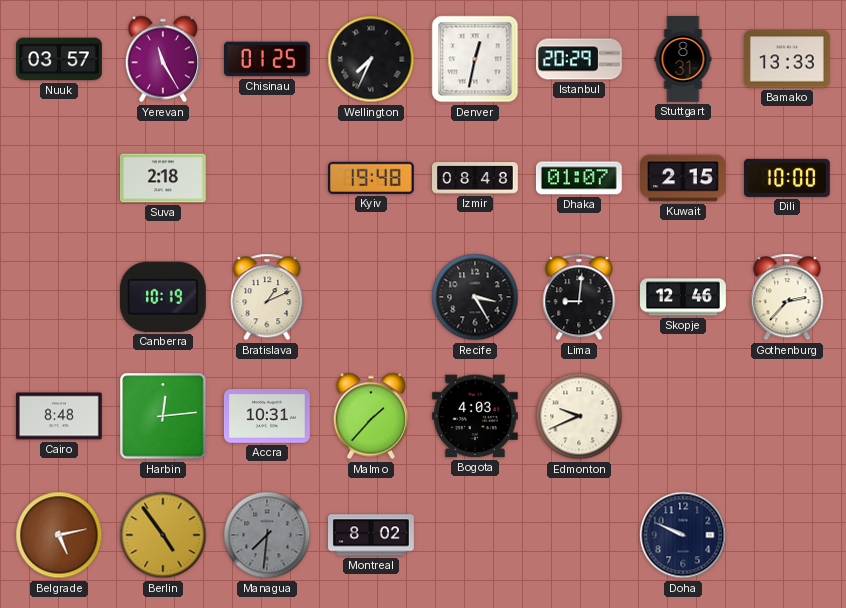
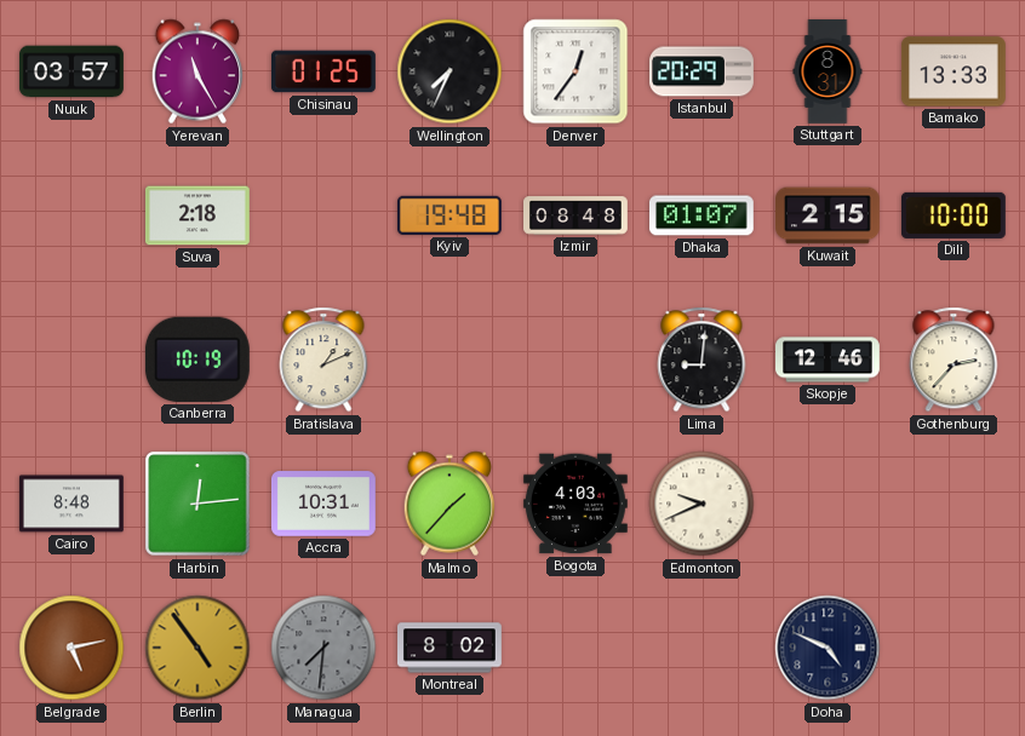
Denver: 12:32 -> 12:36 (576, 71)
Recife: 3:25 -> none (475, 297)
Doha: 9:49 -> 4:49 (828, 648)
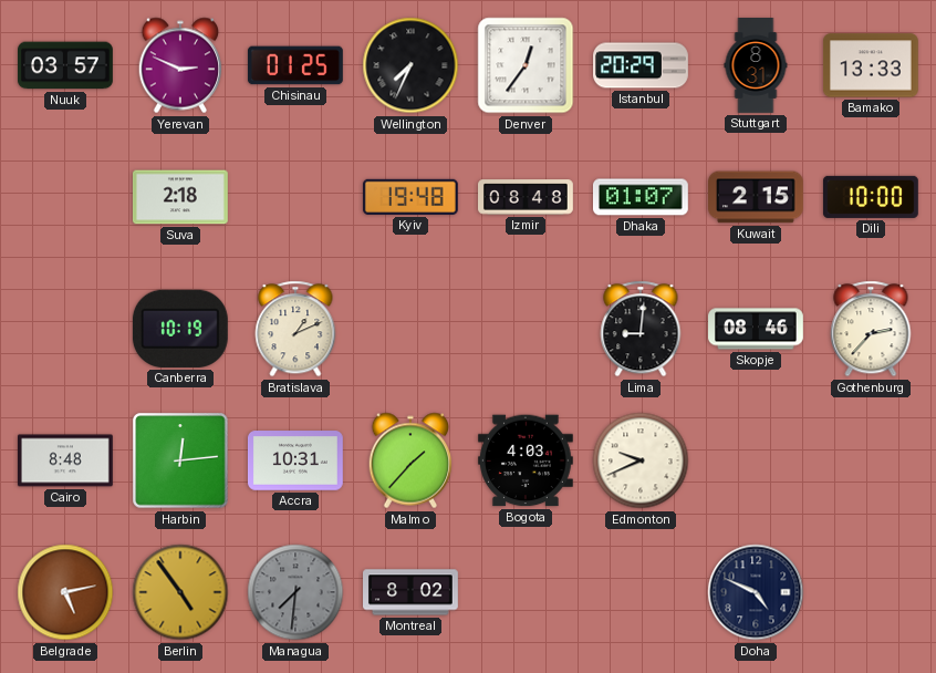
Yerevan: 11:25 -> 2:49 (180, 65)
Skopje: 12:46 -> 08:46 (757, 329)
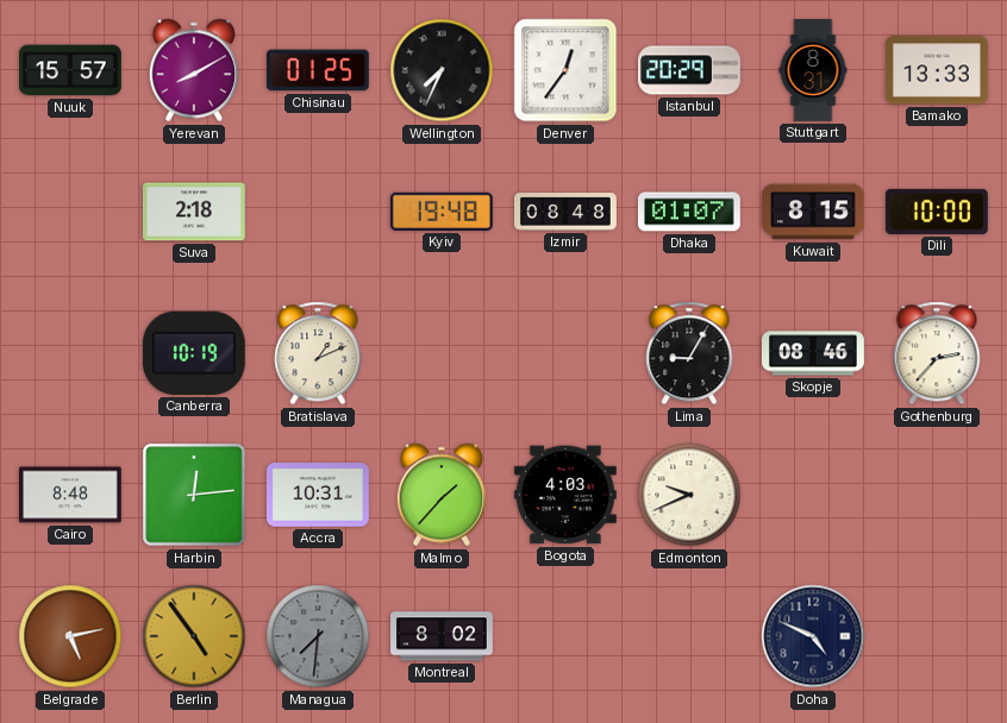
Nuuk: 03:57 -> 15:57 (71, 70)
Yerevan: 2:49 -> 8:10 (194, 70)
Kuwait: 2:15 -> 8:15 (814, 212)
Lima: 9:01 -> 9:05 (689, 353)
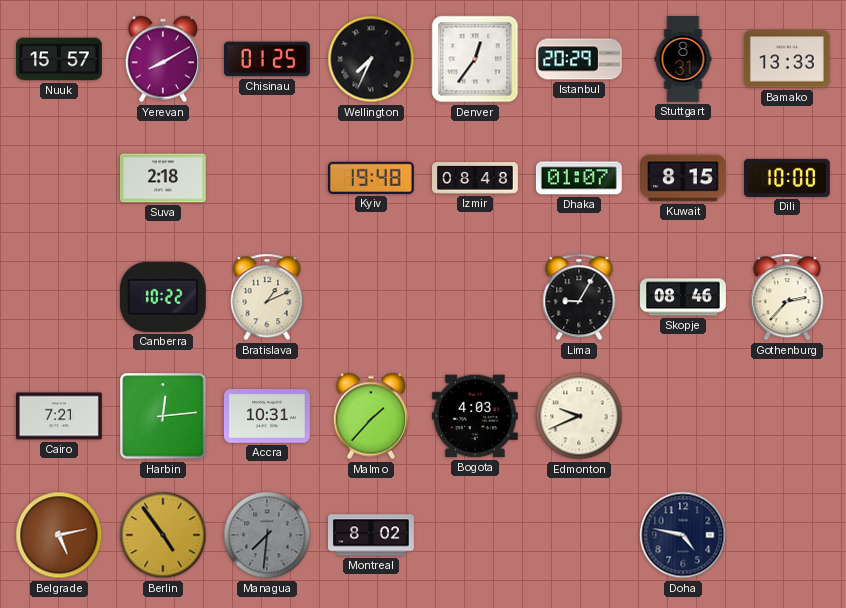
Canberra: 10:19 -> 10:22 (163, 297)
Cairo: 8:48 -> 7:21 (59, 416)
Doha: 4:49 -> 4:47 (683, 535)
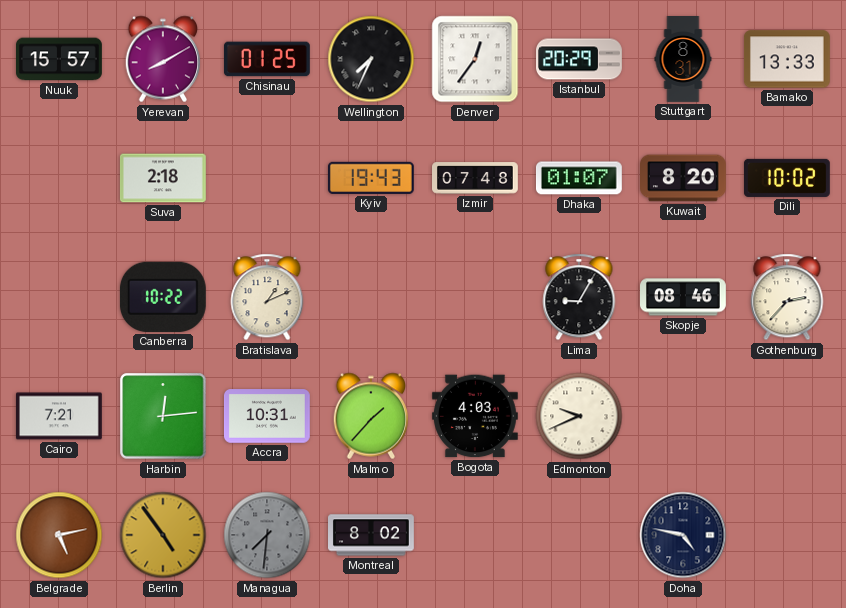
Kyiv: 19:48 -> 19:43 (371, 178)
Izmir: 08:48 -> 07:48 (476, 178)
Kuwait: 8:15 -> 8:20 (684, 178)
Dili: 10:00 -> 10:02 (787, 178)
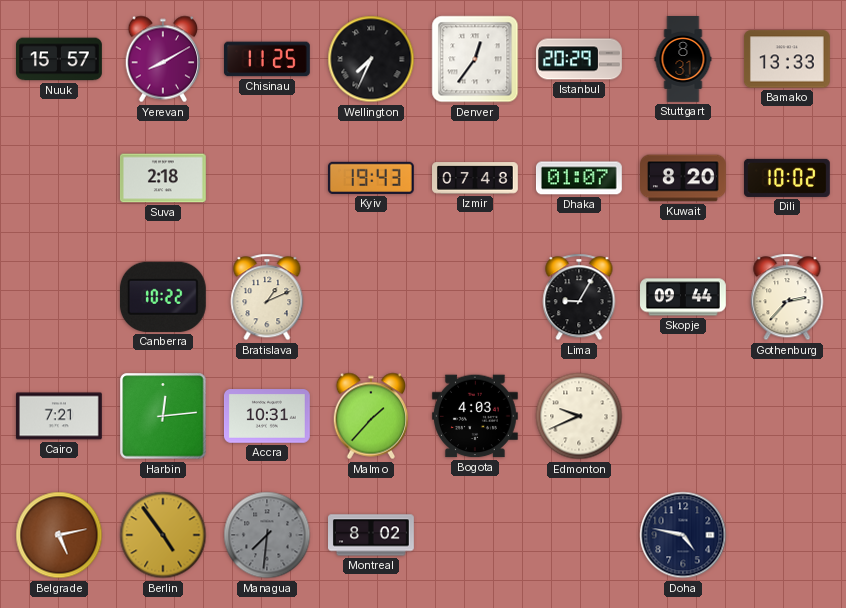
Chisinau: 01:25 -> 11:25 (267, 59)
Skopje: 08:46 -> 09:44 (684, 297)
